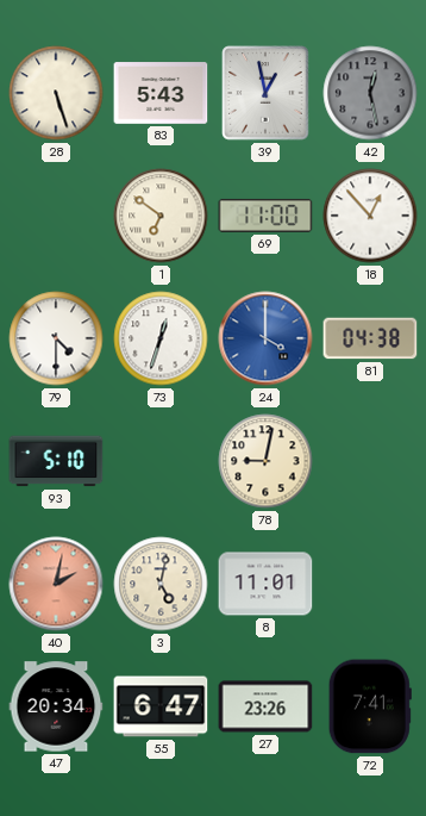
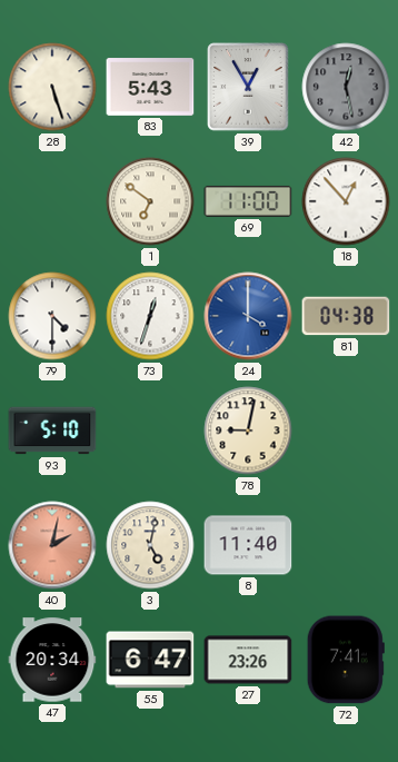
39: 12:58 -> 12:55 (248, 87)
8: 11:01 -> 11:40 (248, 545)
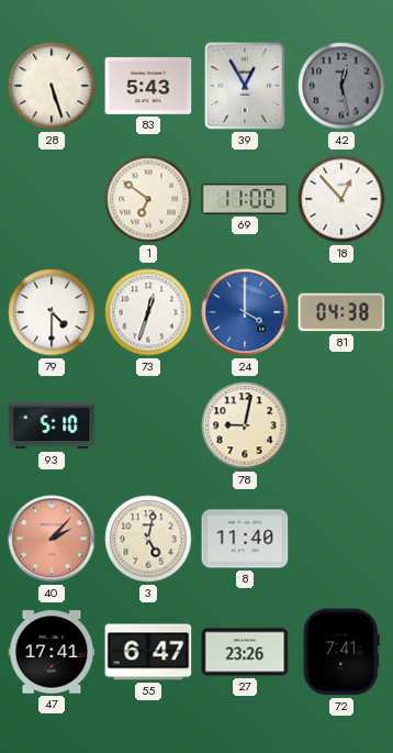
40: 2:02 -> 2:07 (52, 539)
47: 20:34 -> 17:41 (52, 652)
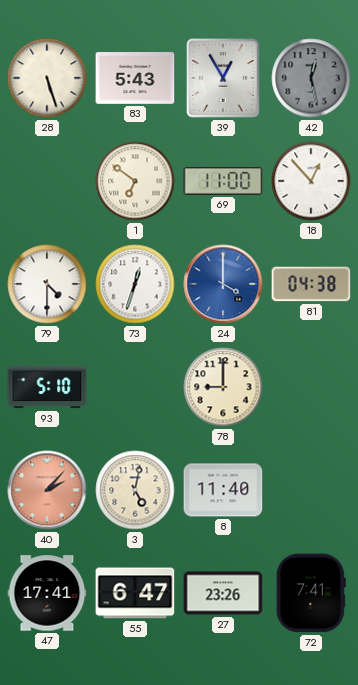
78: 9:02 -> 9:00 (223, 387)
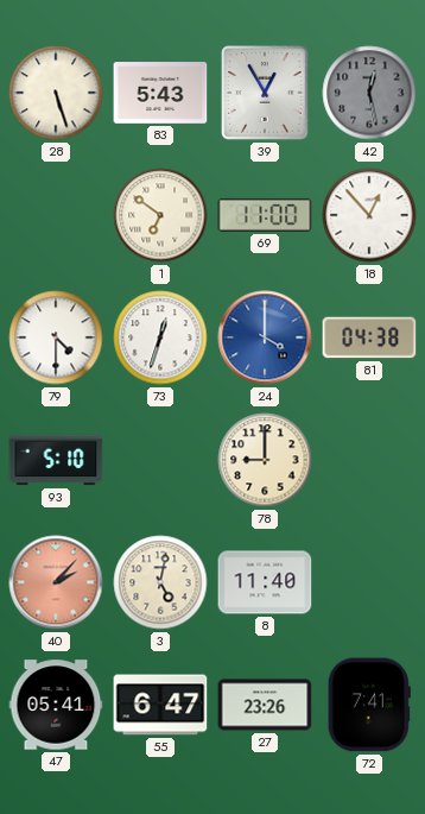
47: 17:41 -> 05:41 (56, 705)
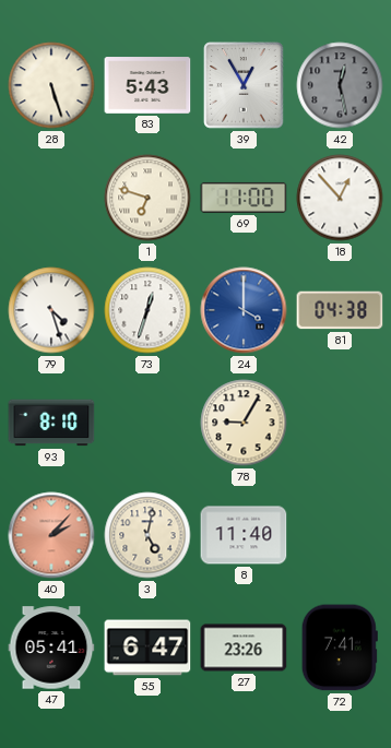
1: 6:51 -> 6:48 (147, 198)
79: 4:30 -> 4:27 (51, 310)
93: 5:10 -> 8:10 (51, 423)
78: 9:00 -> 9:05 (244, 423)
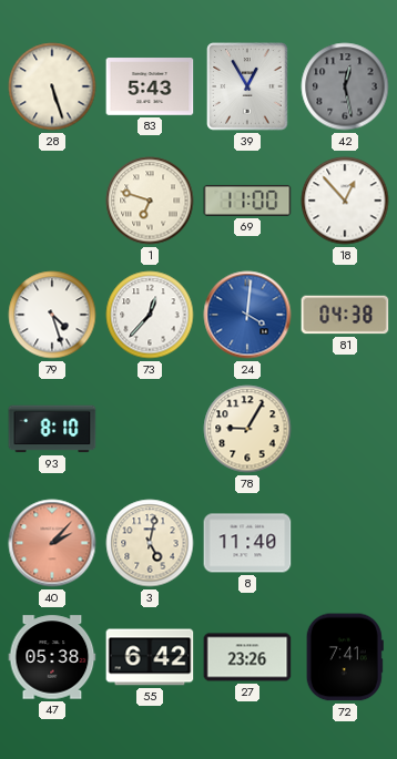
73: 12:33 -> 12:37 (150, 315)
24: 4:00 -> 4:01 (247, 315)
47: 05:41 -> 05:38 (52, 657)
55: 6:47 -> 6:42 (150, 657)
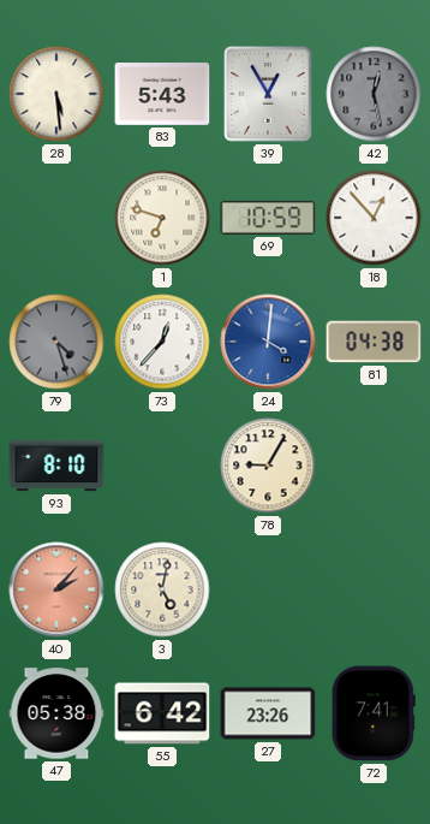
28: 5:27 -> 5:29 (56, 94)
69: 11:00 -> 10:59 (268, 218)
79 dial: white -> grey (56, 342)
8: 11:40 -> none (247, 543)
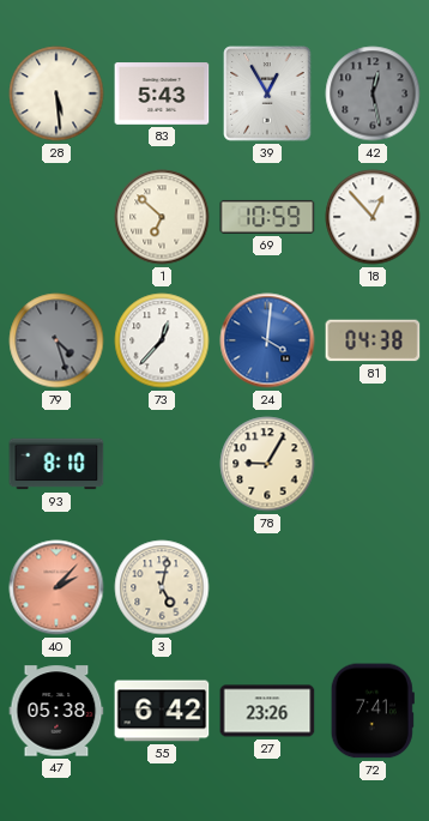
1: 6:48 -> 6:52 (162, 217)
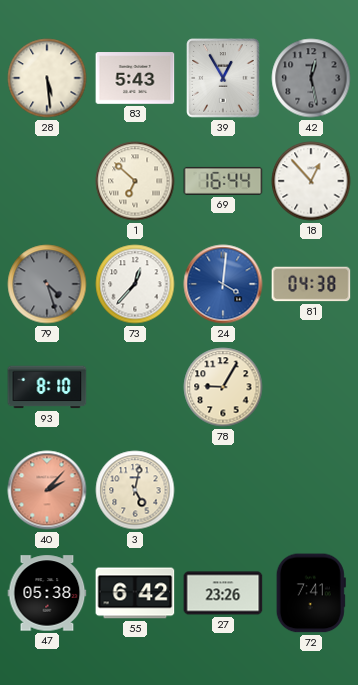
69: 10:59 -> 16:44 (223, 181)
